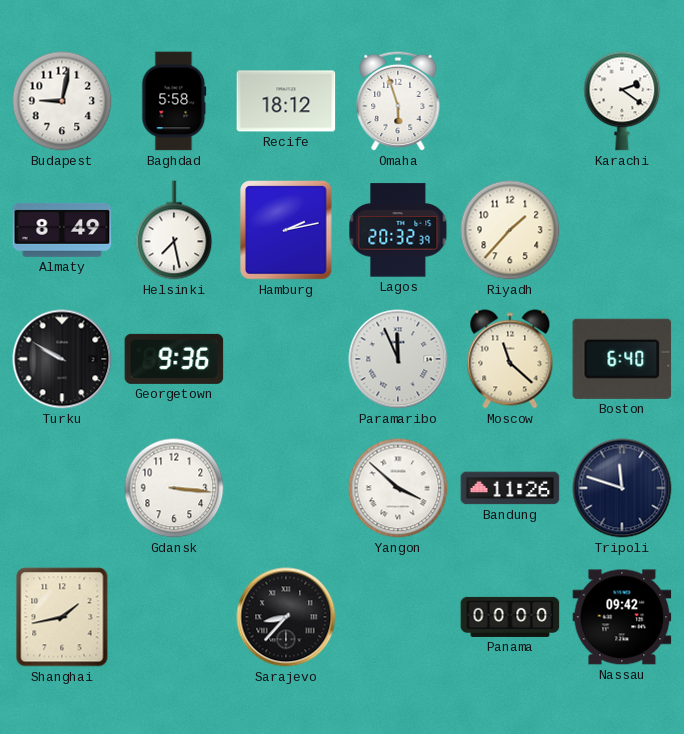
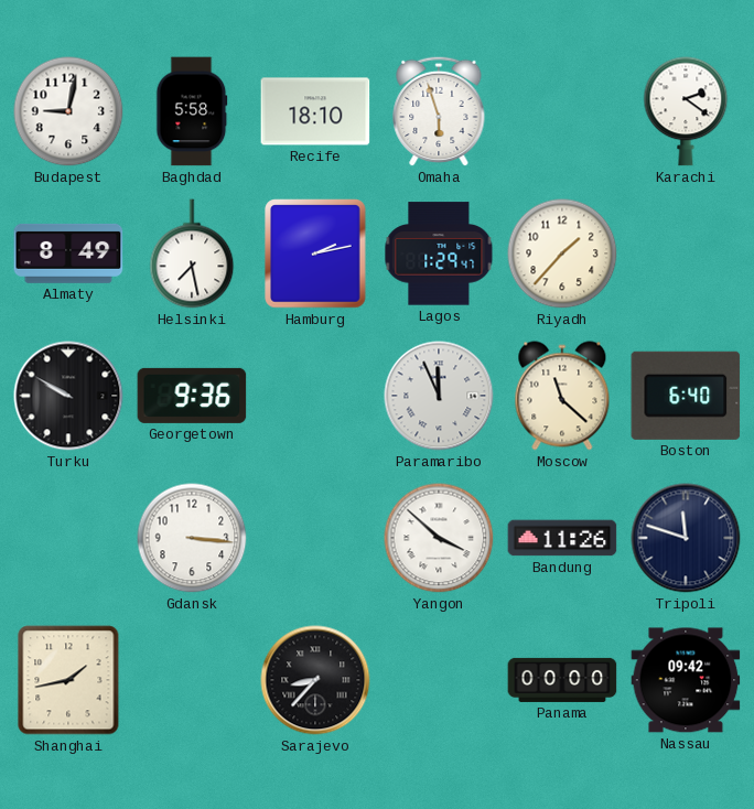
Recife: 18:12 -> 18:10 (315, 111)
Lagos: 20:32 -> 1:29 (439, 254)
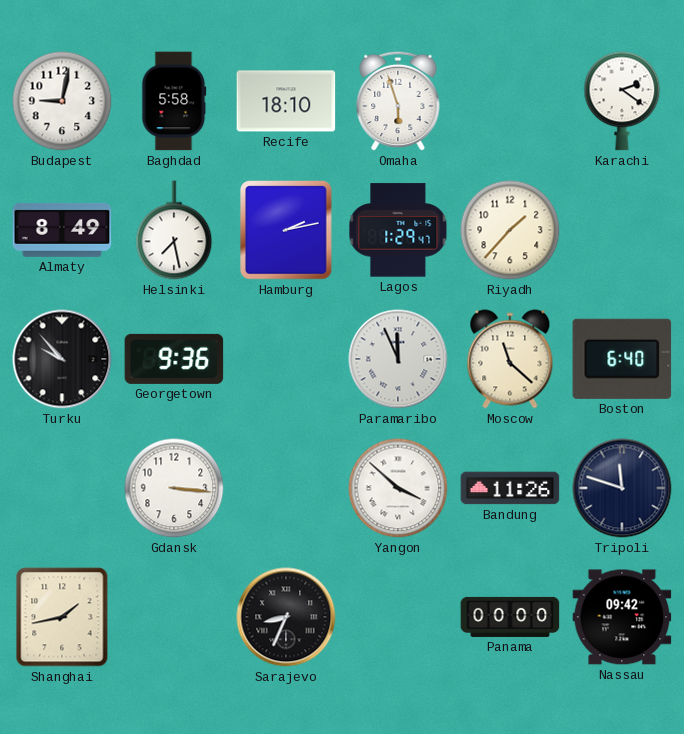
Turku: 9:50 -> 9:53 (62, 359)
Sarajevo: 8:37 -> 8:34 (286, 617)
